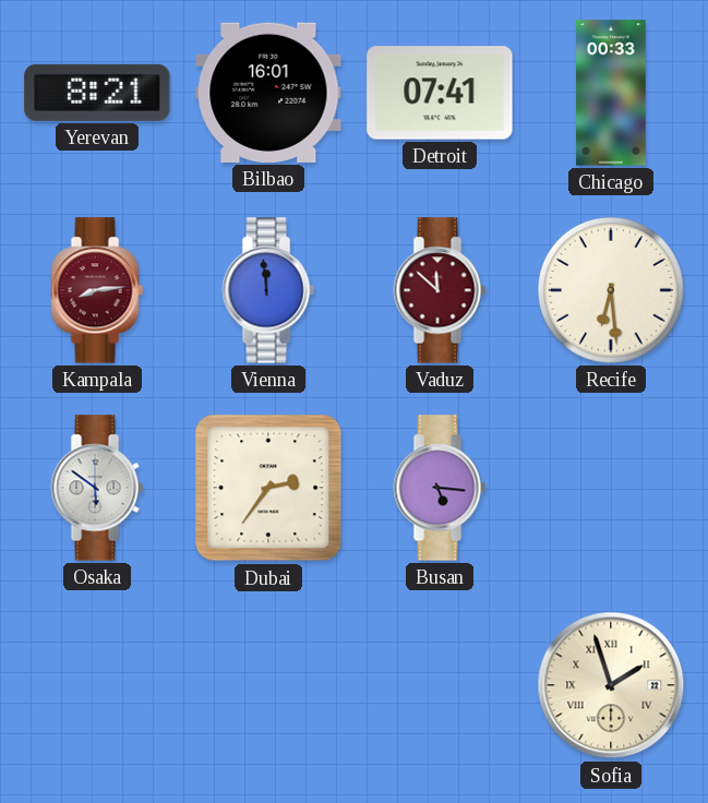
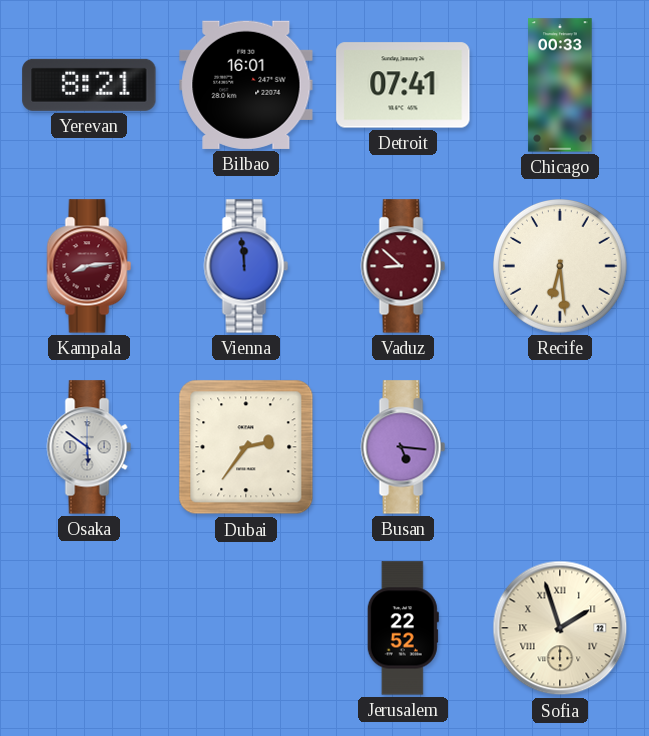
Vaduz: 11:52 -> 8:52 (403, 266)
Jerusalem: none -> 22:52 (403, 628)
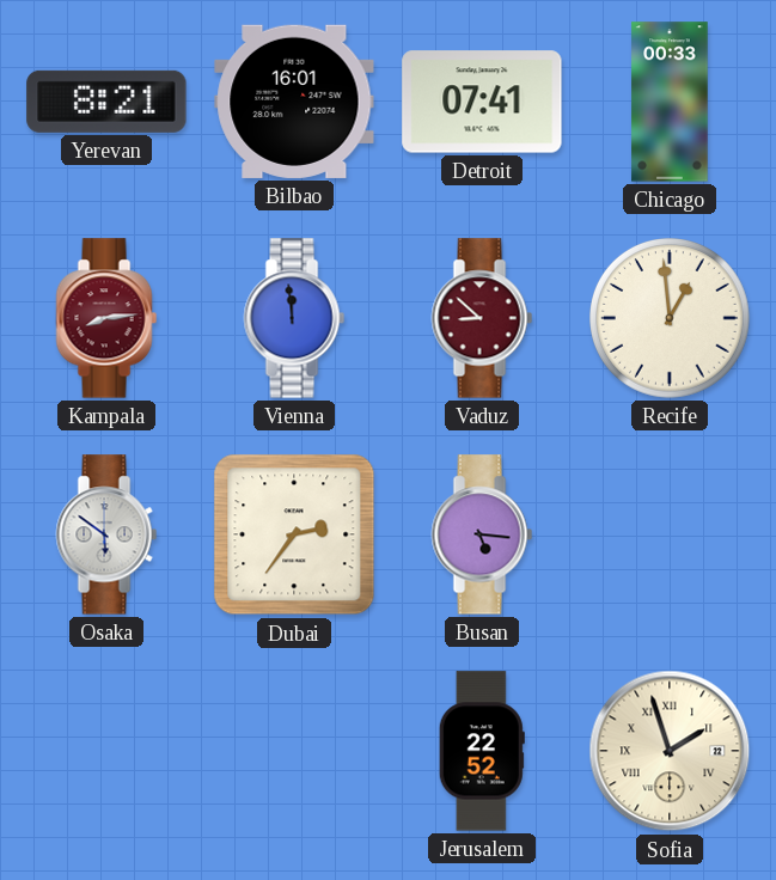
Recife: 6:29 -> 12:59 (671, 319)
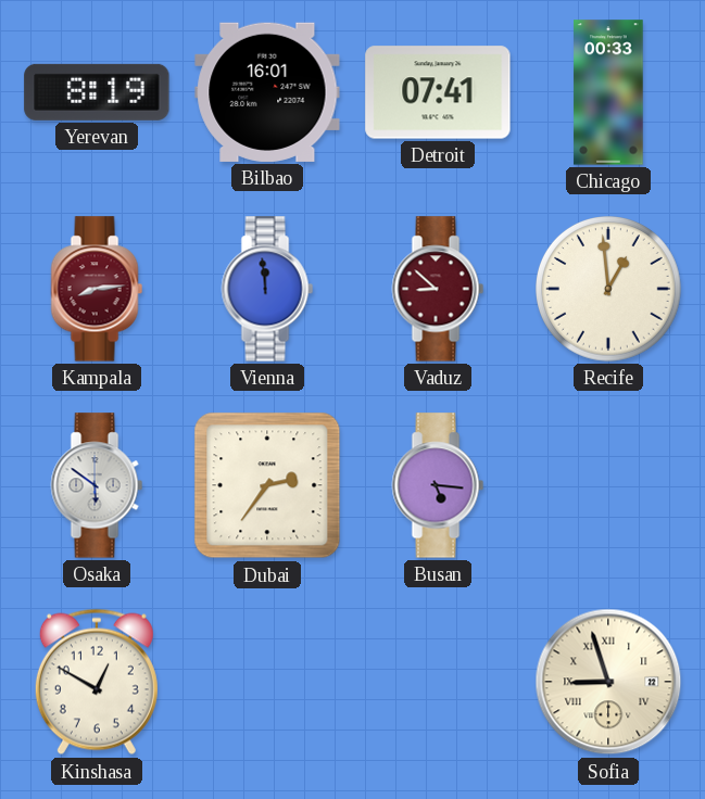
Yerevan: 8:21 -> 8:19 (97, 92)
Kinshasa: none -> 12:50 (97, 682)
Jerusalem: 22:52 -> none (482, 751)
Sofia: 1:57 -> 8:57 (608, 682)
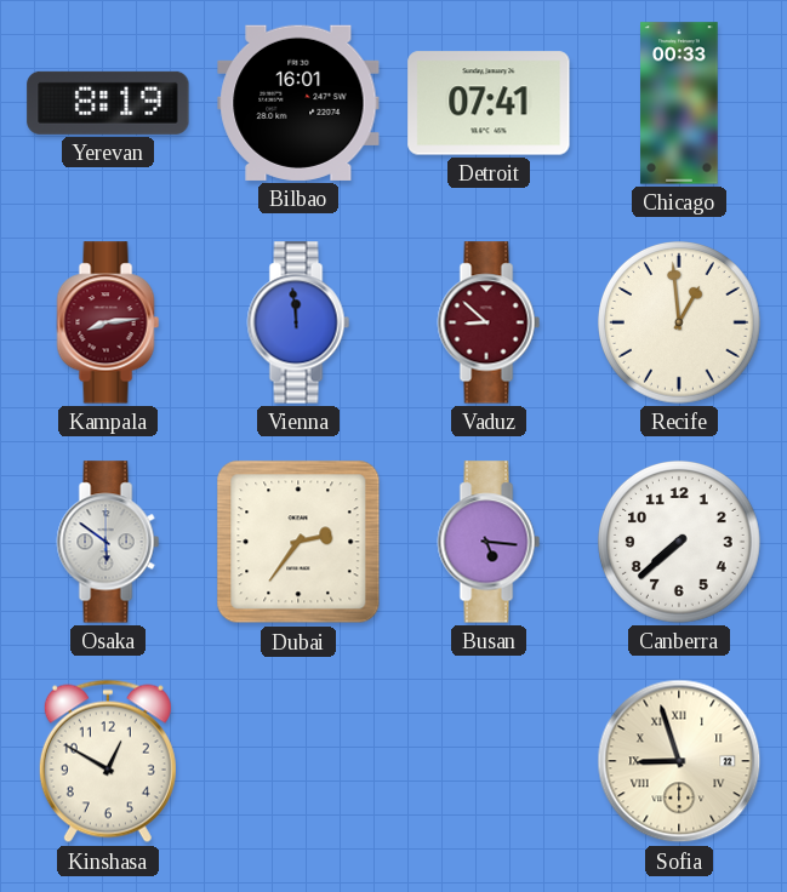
Canberra: none -> 7:38 (680, 543)
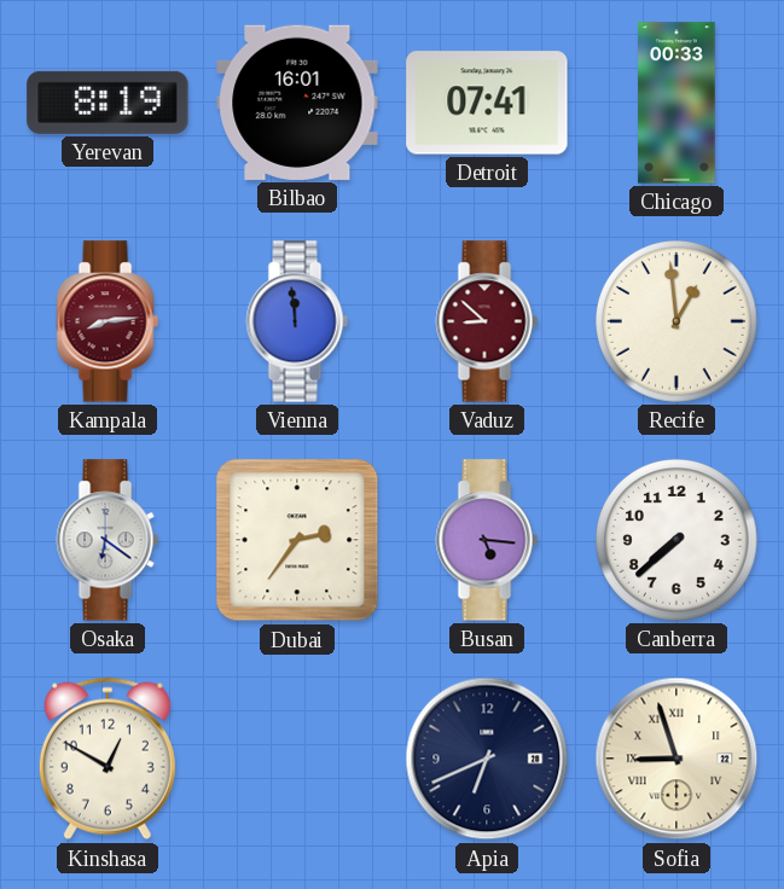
Osaka: 5:51 -> 6:21 (108, 540)
Apia: none -> 6:41 (487, 759)
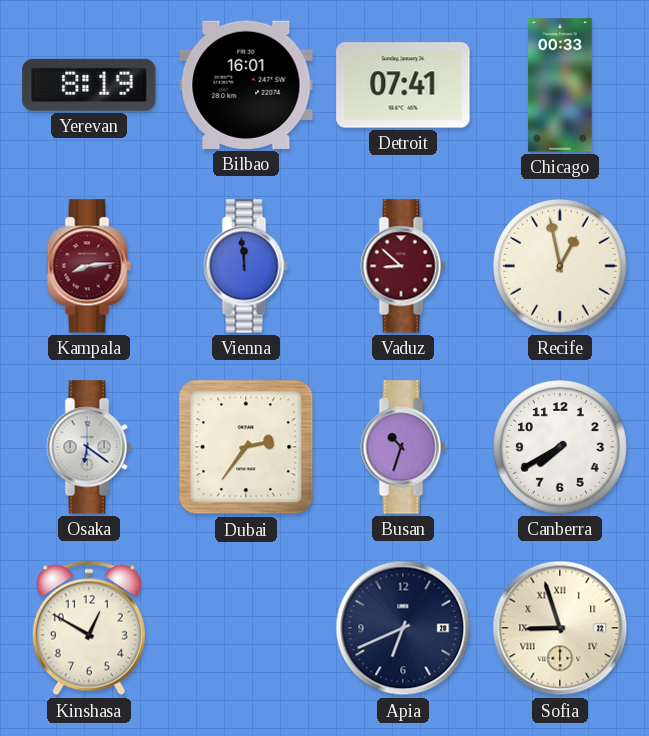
Recife: 12:59 -> 12:58 (561, 267)
Busan: 5:16 -> 10:33 (403, 447)
Canberra: 7:38 -> 7:40 (561, 448)
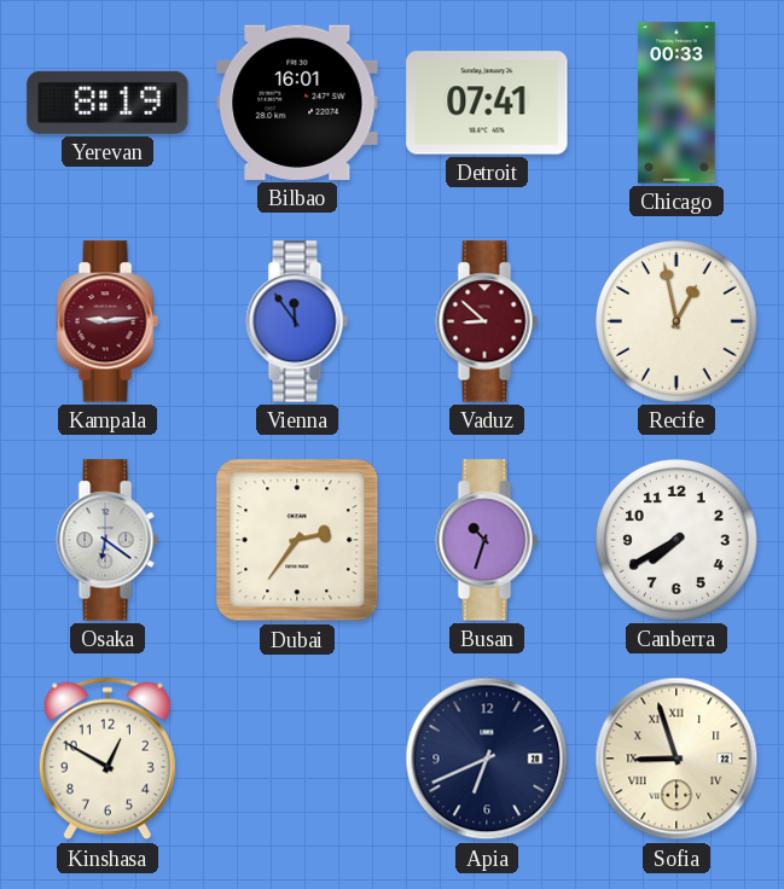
Kampala: 8:14 -> 9:14 (108, 321)
Vienna: 11:59 -> 11:54 (297, 321)
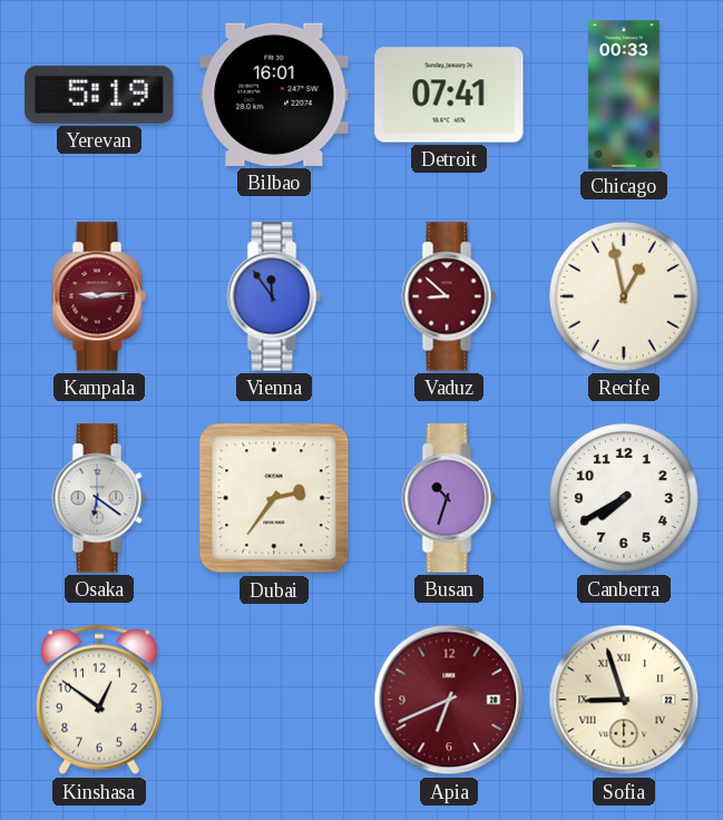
Yerevan: 8:19 -> 5:19 (99, 95)
Kinshasa: 12:50 -> 12:51 (99, 700)
Apia dial: navy -> burgundy (449, 700)
